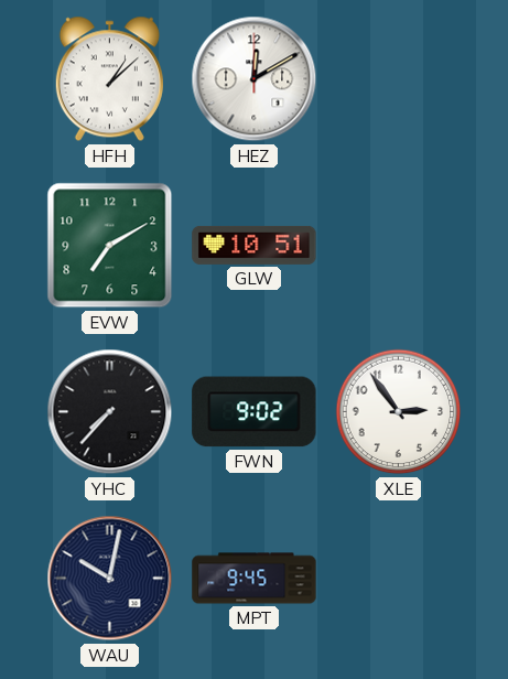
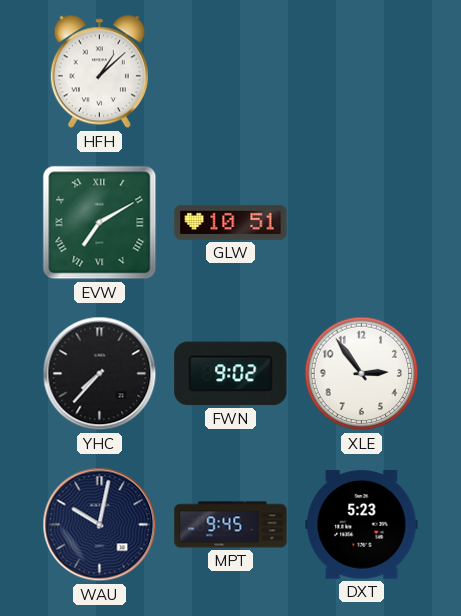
HEZ: 12:10 -> none (255, 79)
EVW numerals: Arabic -> Roman (100, 223)
DXT: none -> 5:23 (362, 525)
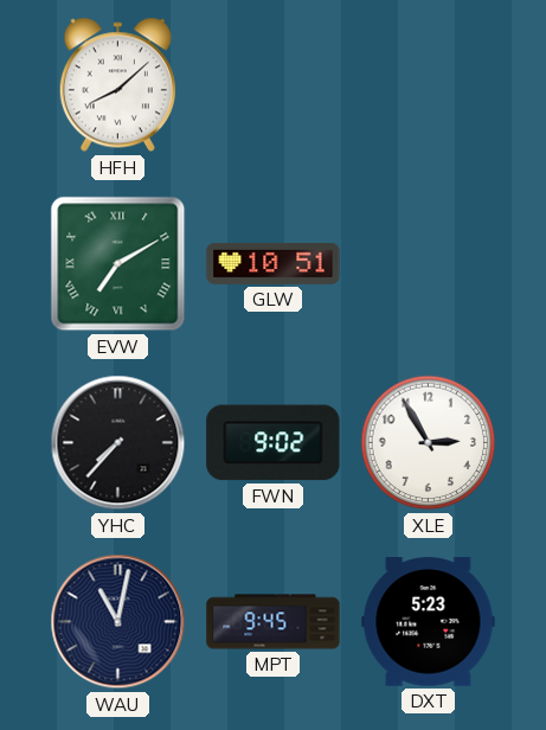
HFH: 1:08 -> 8:08 (117, 85)
XLE: 2:54 -> 2:55 (429, 443)
WAU: 10:02 -> 11:02 (118, 622)
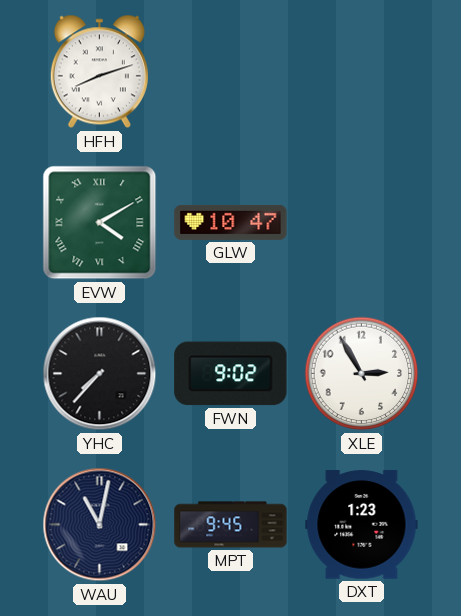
HFH: 8:08 -> 8:12 (99, 72)
EVW: 7:10 -> 4:10 (100, 223)
GLW: 10:51 -> 10:47 (231, 222)
DXT: 5:23 -> 1:23 (362, 525)
